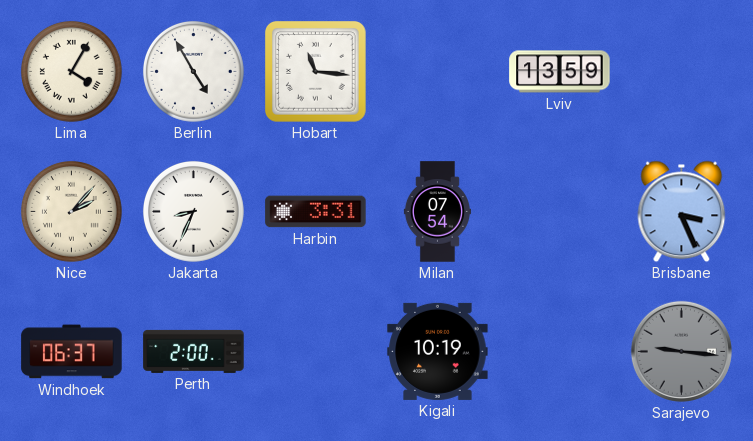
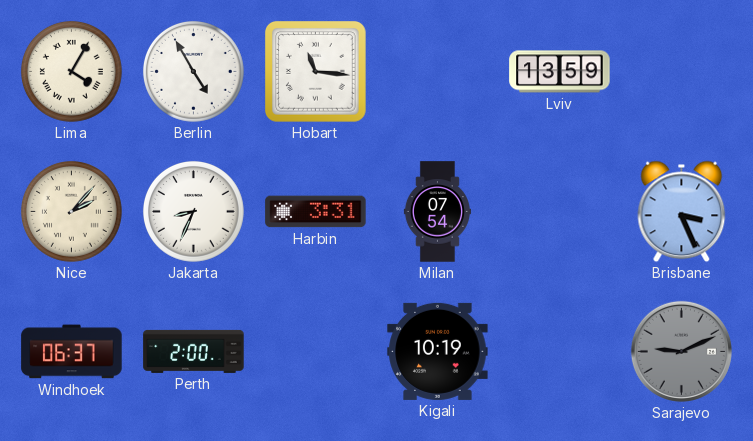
Sarajevo: 9:16 -> 9:11 (681, 351)
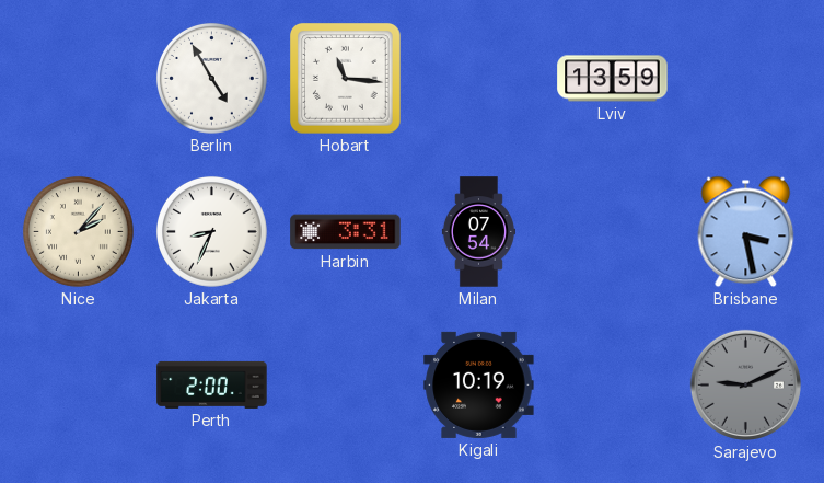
Lima: 4:05 -> none (72, 72)
Brisbane: 3:26 -> 3:28 (746, 232)
Windhoek: 06:37 -> none (72, 352)
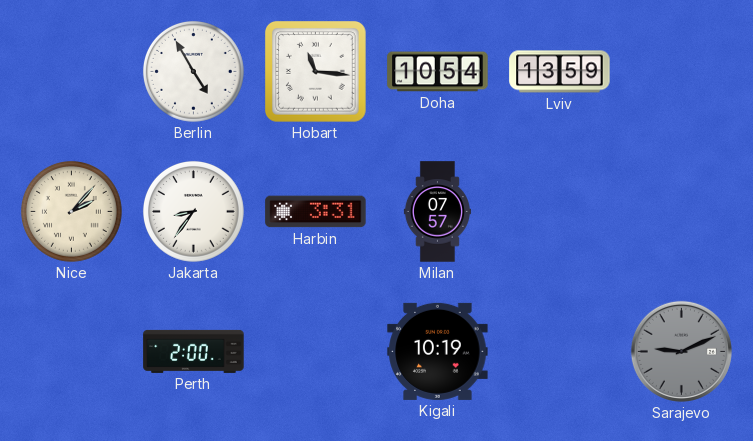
Doha: none -> 10:54 (438, 72)
Jakarta: 8:34 -> 8:36 (194, 212)
Milan: 07:54 -> 07:57 (437, 212)
Brisbane: 3:28 -> none (746, 232)
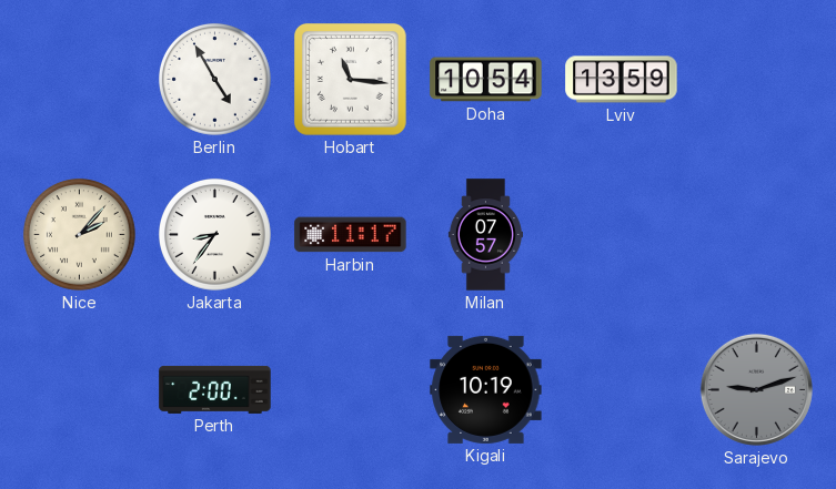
Harbin: 3:31 -> 11:17 (351, 235)
Sarajevo: 9:11 -> 9:12 (756, 389)
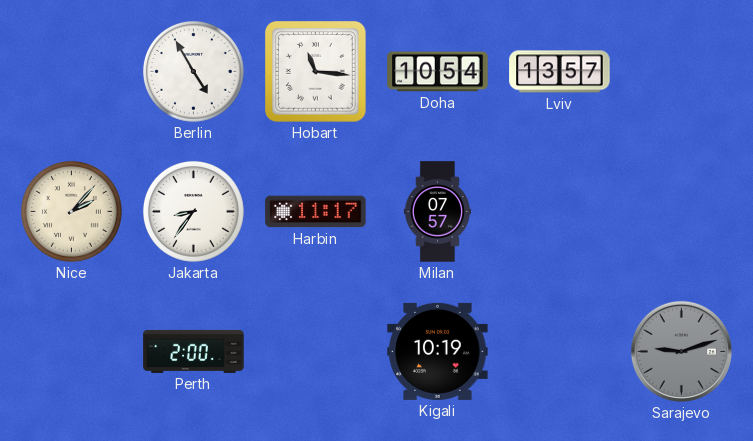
Lviv: 13:59 -> 13:57 (560, 72)
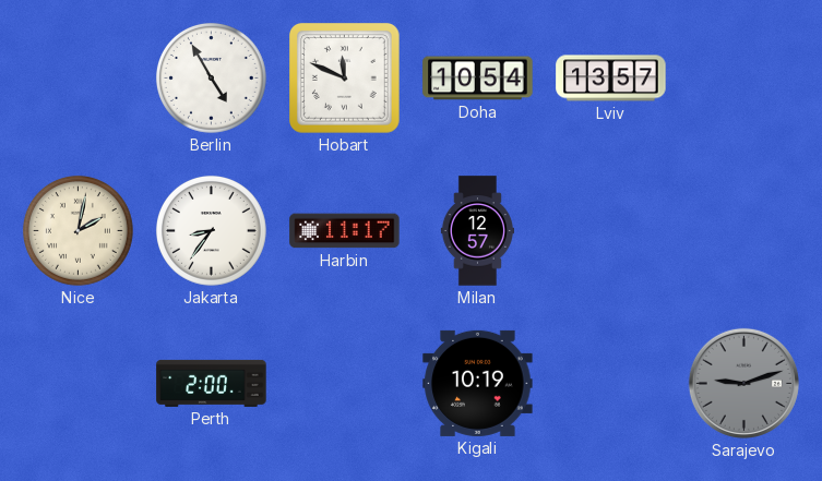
Hobart: 11:16 -> 11:49 (345, 79)
Nice: 2:07 -> 2:02 (79, 231)
Milan: 07:57 -> 12:57 (477, 231)
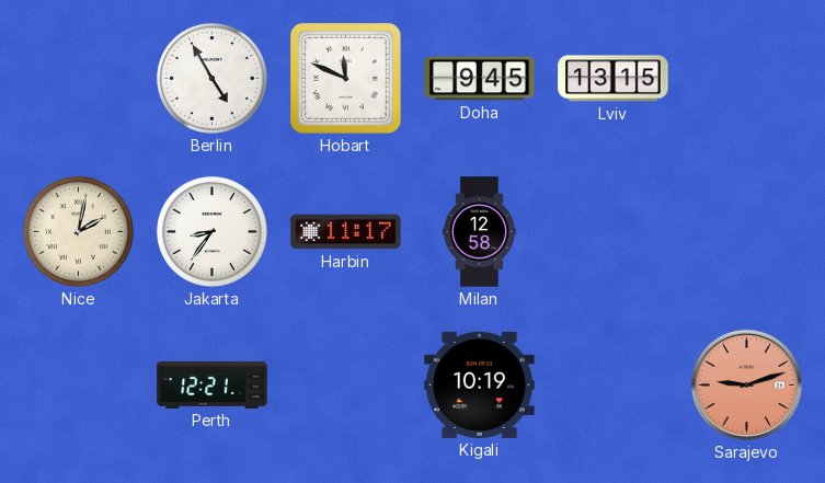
Doha: 10:54 -> 9:45 (480, 79)
Lviv: 13:57 -> 13:15 (614, 79)
Milan: 12:57 -> 12:58 (479, 232)
Perth: 2:00 -> 12:21 (213, 384)
Sarajevo dial: grey -> salmon (746, 384)
